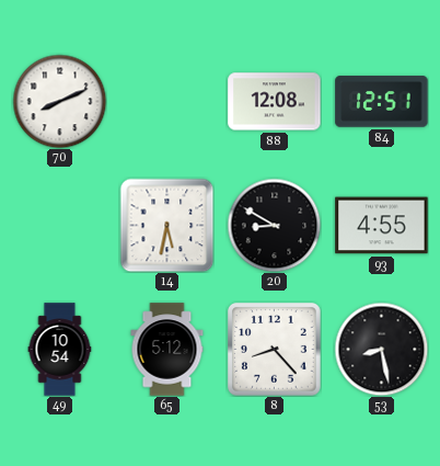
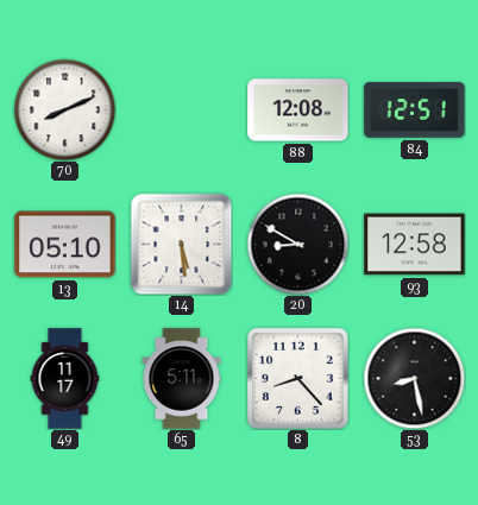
13: none -> 05:10 (65, 245)
14: 5:32 -> 5:29 (181, 244)
93: 4:55 -> 12:58 (415, 245)
49: 10:54 -> 11:17 (65, 379)
65: 5:12 -> 5:11 (182, 379)
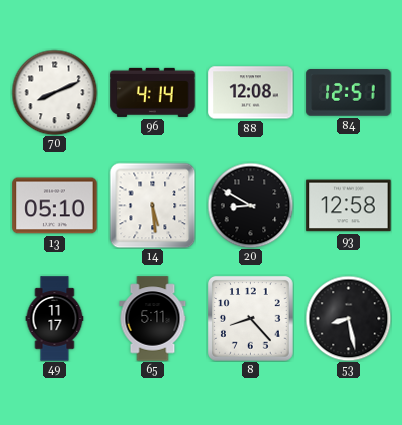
96: none -> 4:14 (153, 92)
